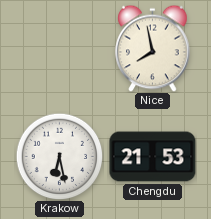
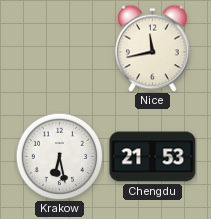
Nice: 7:58 -> 11:43 (153, 48)
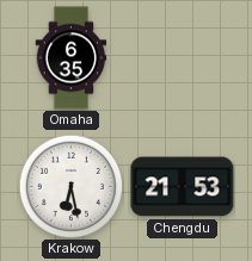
Omaha: none -> 6:35 (72, 58)
Nice: 11:43 -> none (153, 48)
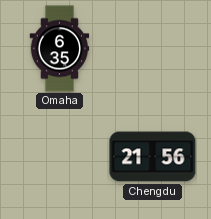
Krakow: 6:28 -> none (70, 186)
Chengdu: 21:53 -> 21:56 (153, 157)
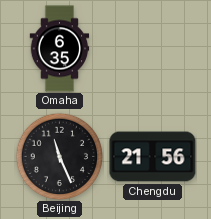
Beijing: none -> 11:26 (59, 156)
